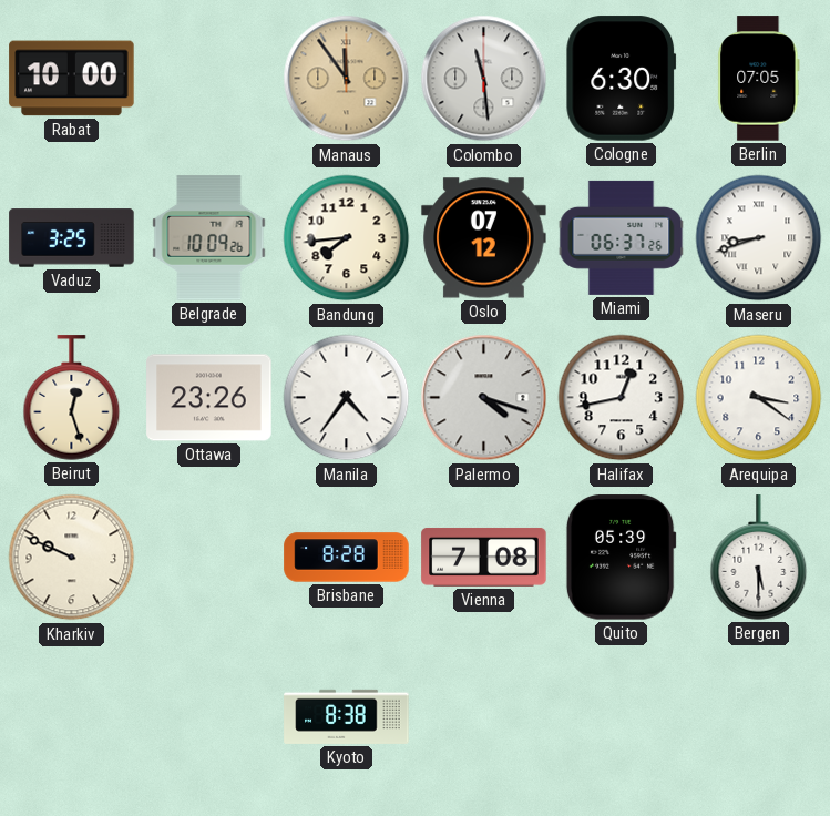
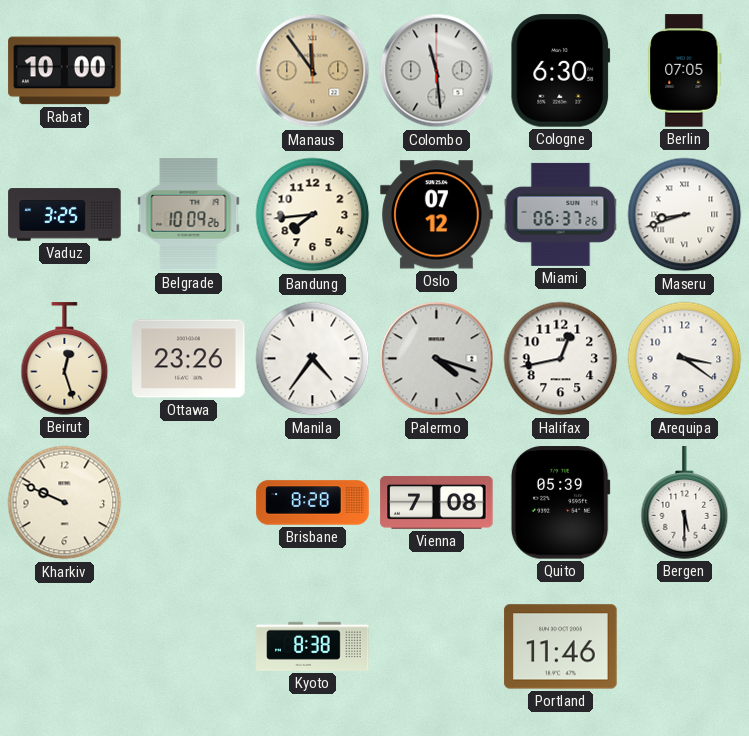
Portland: none -> 11:46 (561, 647)
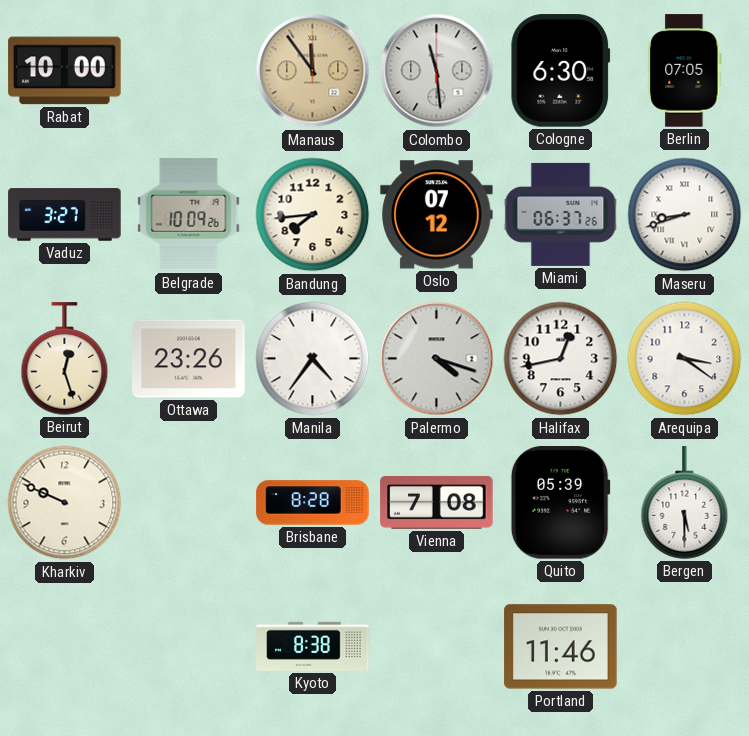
Vaduz: 3:25 -> 3:27 (65, 215)
